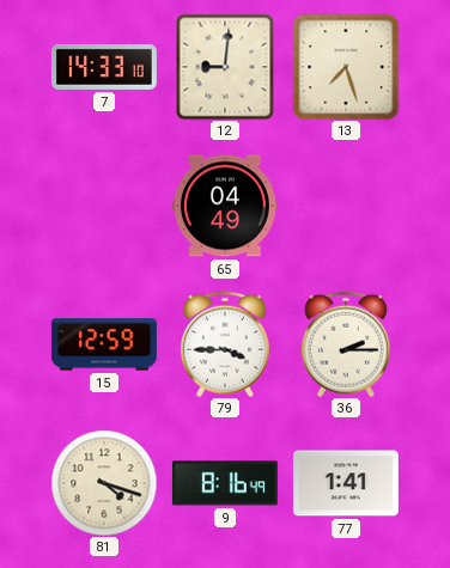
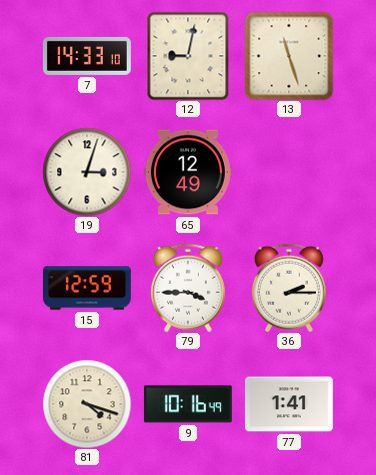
12: 9:01 -> 9:02 (188, 56)
13: 7:27 -> 11:27 (289, 56)
19: none -> 3:03 (87, 172)
65: 04:49 -> 12:49 (188, 172)
9: 8:16 -> 10:16 (188, 404)
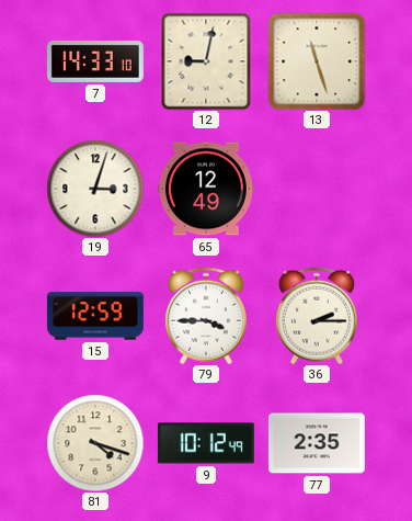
9: 10:16 -> 10:12 (206, 443)
77: 1:41 -> 2:35 (317, 443)
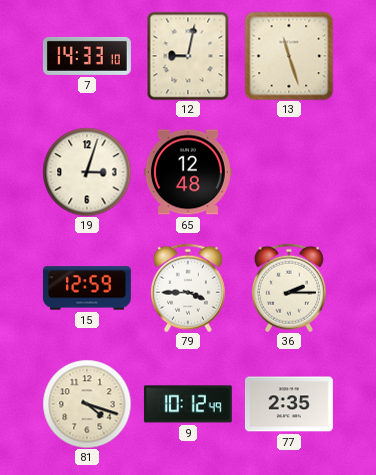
65: 12:49 -> 12:48 (188, 172)
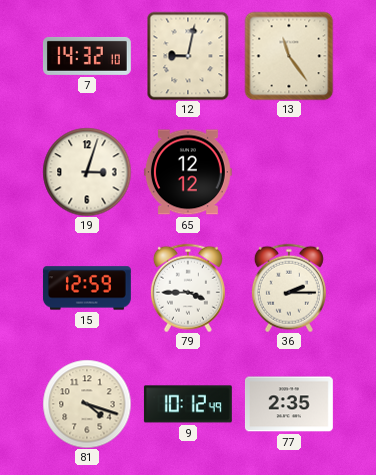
7: 14:33 -> 14:32 (87, 56)
13: 11:27 -> 11:24 (289, 56)
65: 12:48 -> 12:12 (188, 172)
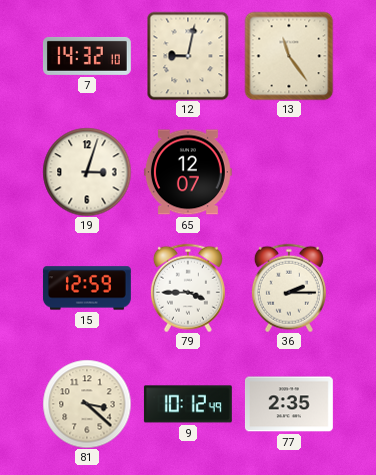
65: 12:12 -> 12:07 (188, 172)
81: 4:18 -> 3:22 (87, 404)
